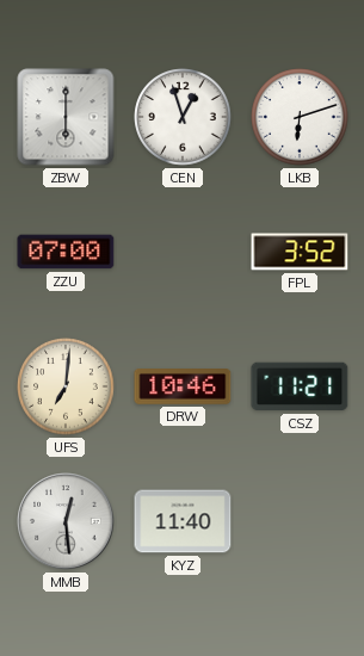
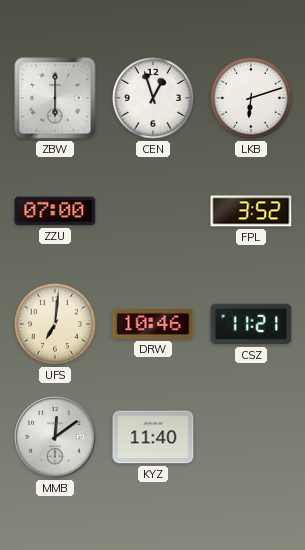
MMB: 12:29 -> 12:09 (55, 437)
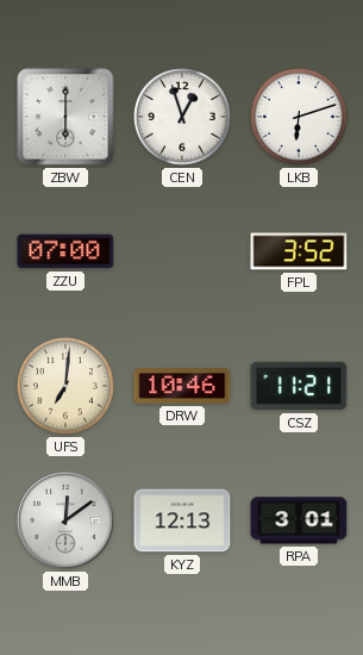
KYZ: 11:40 -> 12:13 (182, 520)
RPA: none -> 3:01 (299, 520)
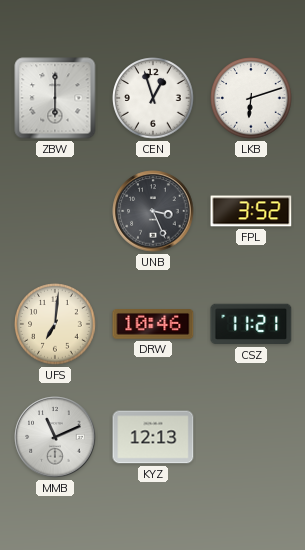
ZZU: 07:00 -> none (65, 251)
UNB: none -> 3:26 (153, 211)
MMB: 12:09 -> 11:11 (55, 437)
RPA: 3:01 -> none (299, 520)
